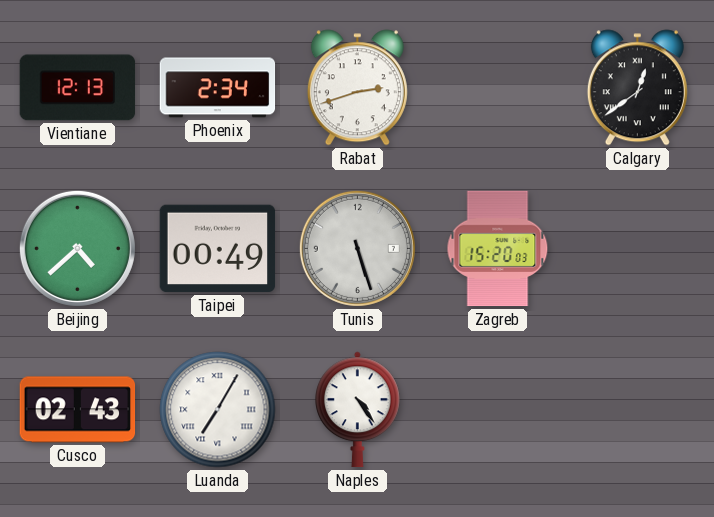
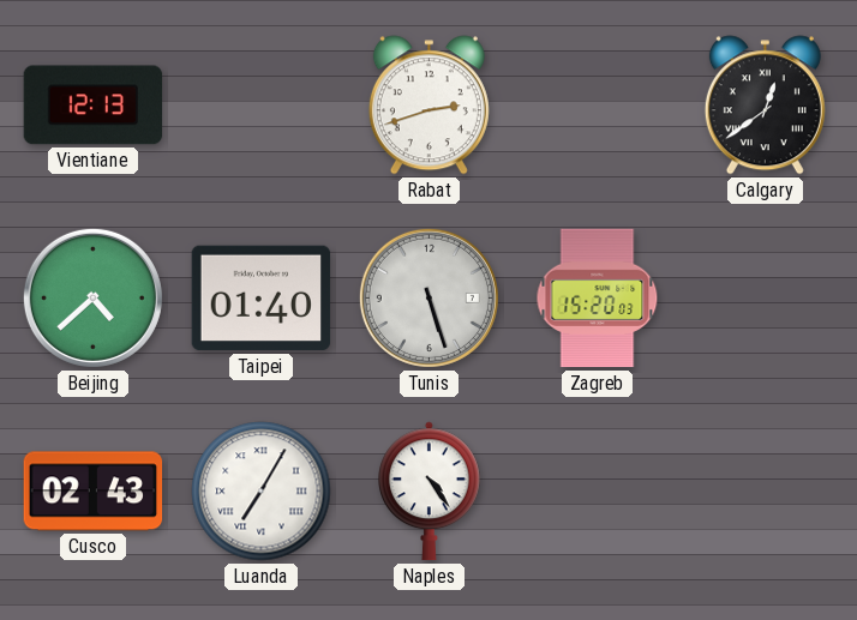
Phoenix: 2:34 -> none (218, 88)
Taipei: 00:49 -> 01:40 (262, 299)
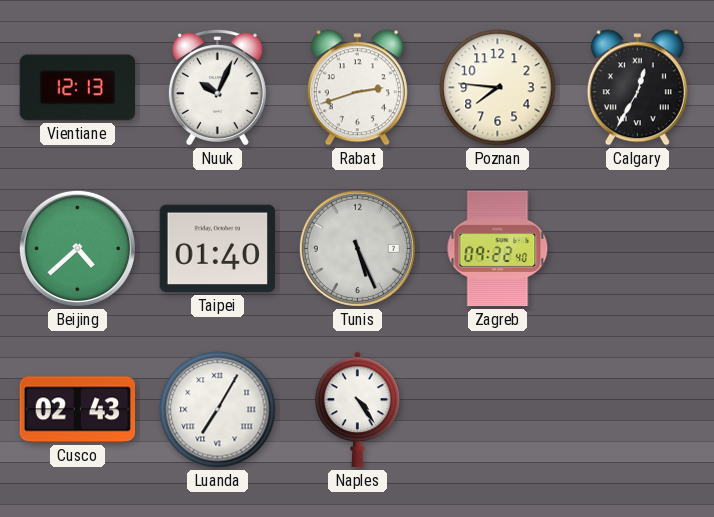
Nuuk: none -> 10:04 (217, 88)
Poznan: none -> 7:46 (498, 88)
Calgary: 12:39 -> 12:35 (637, 88)
Tunis: 5:27 -> 5:26 (357, 248)
Zagreb: 15:20 -> 09:22 (498, 249)
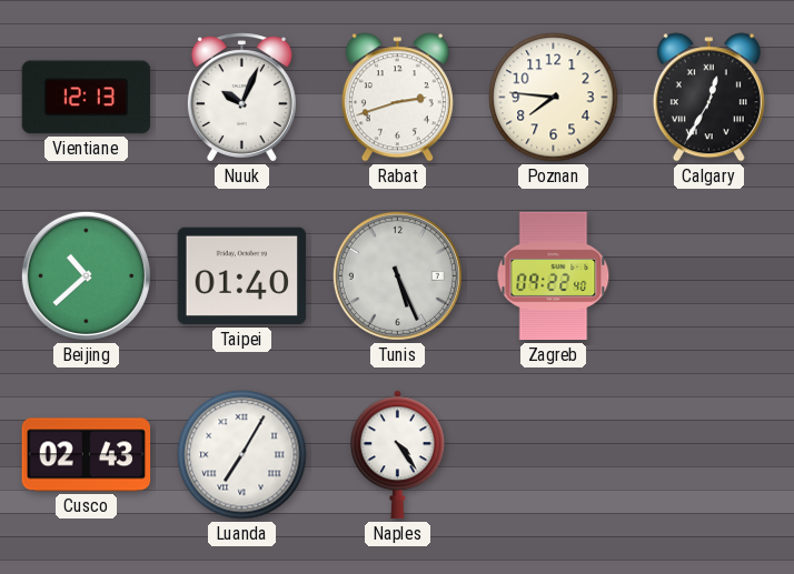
Beijing: 4:38 -> 10:38 (86, 275)
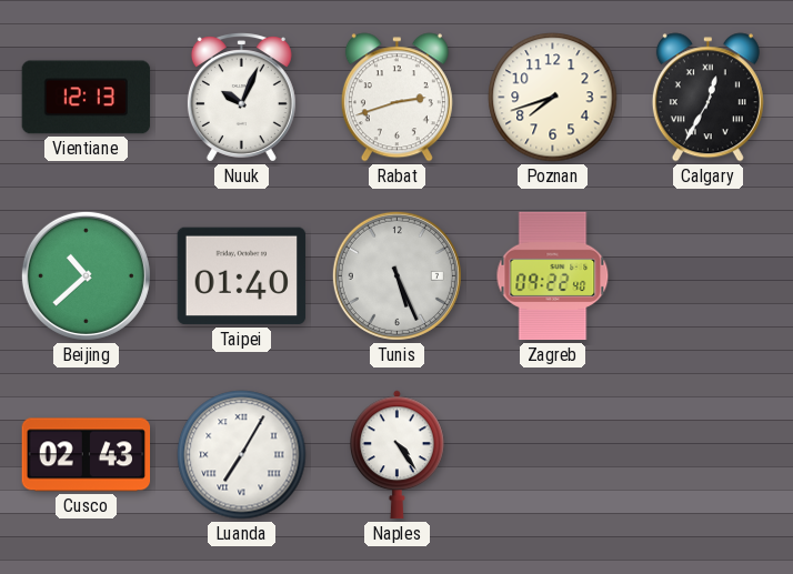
Poznan: 7:46 -> 7:42 (553, 98)
